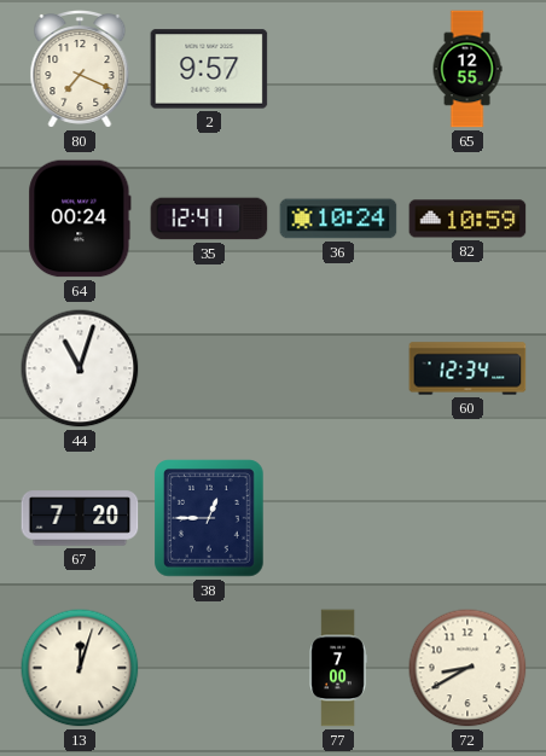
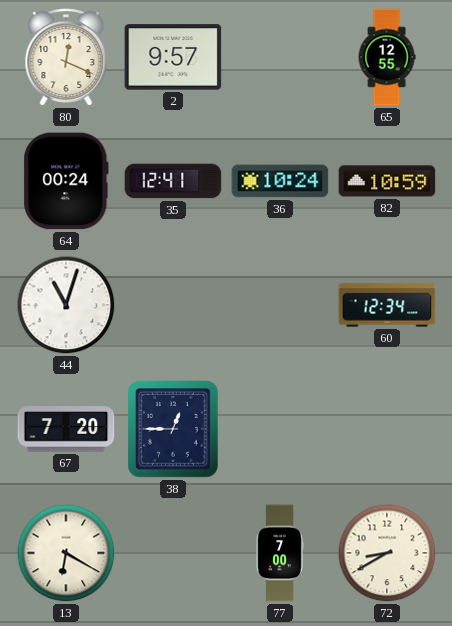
80: 7:19 -> 12:19 (66, 58)
13: 12:03 -> 6:20 (66, 553)
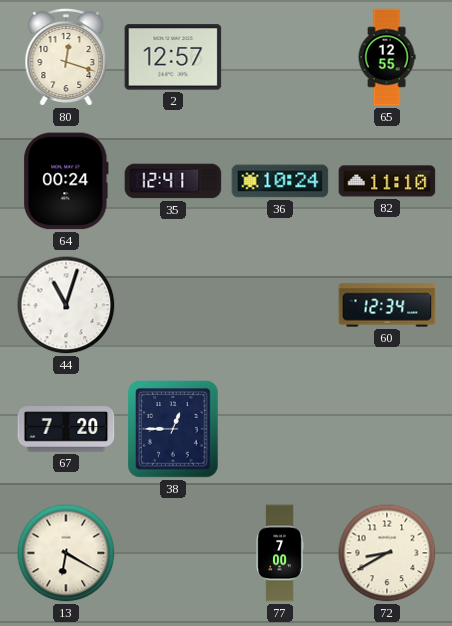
80: 12:19 -> 12:18 (66, 58)
2: 9:57 -> 12:57 (173, 57)
82: 10:59 -> 11:10 (387, 181)
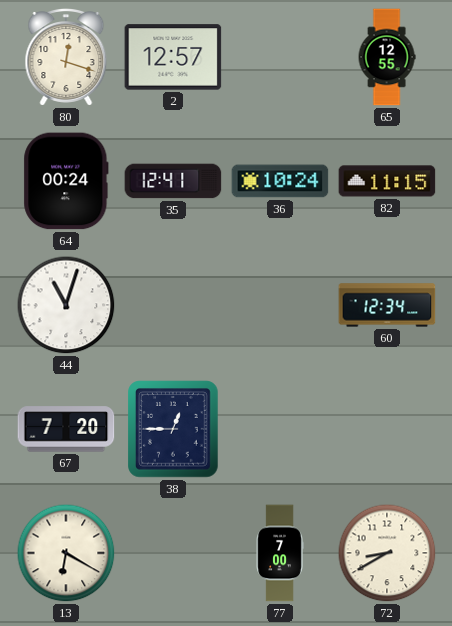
82: 11:10 -> 11:15 (387, 181)
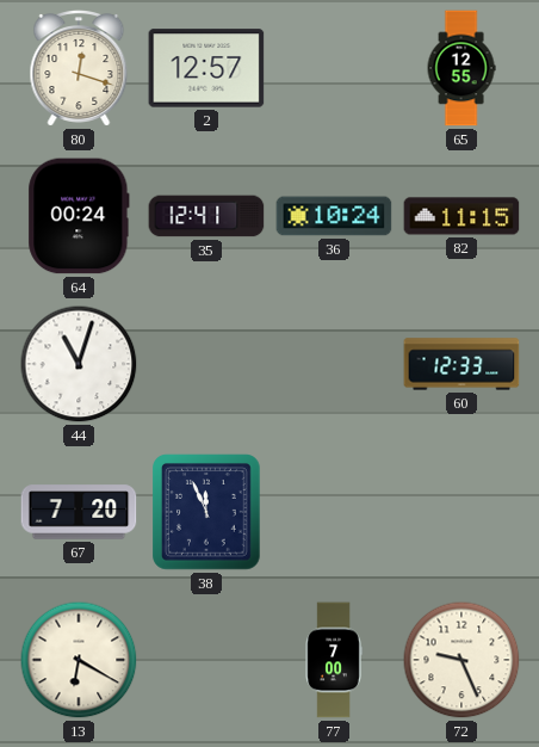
60: 12:34 -> 12:33 (461, 364)
38: 12:45 -> 11:56 (206, 512)
72: 8:40 -> 9:26 (461, 660)
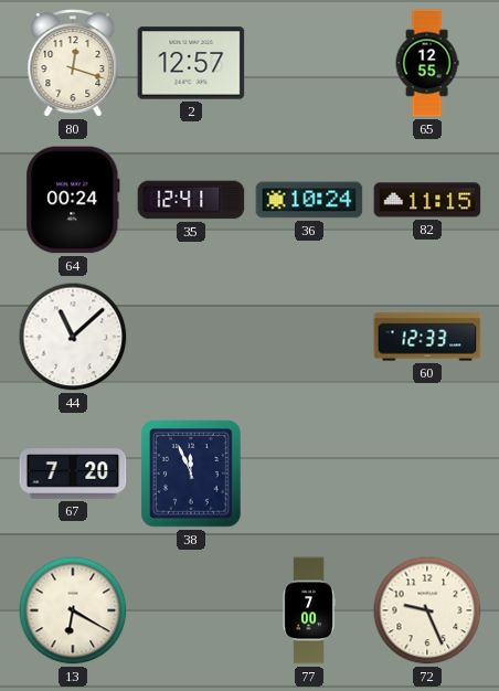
44: 11:03 -> 11:08 (73, 337)
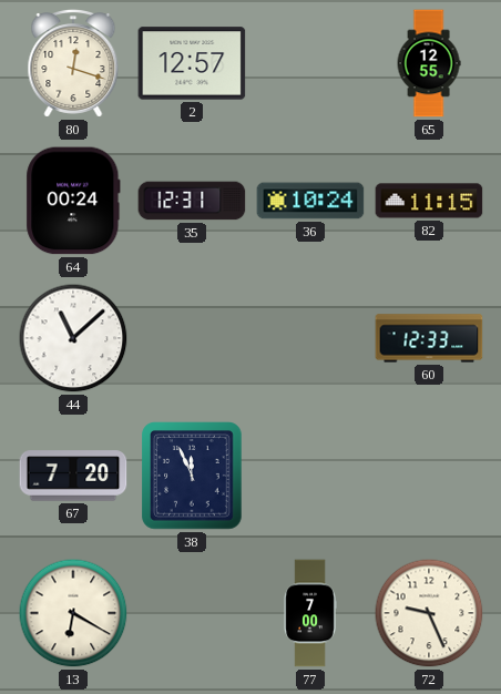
35: 12:41 -> 12:31 (192, 201)
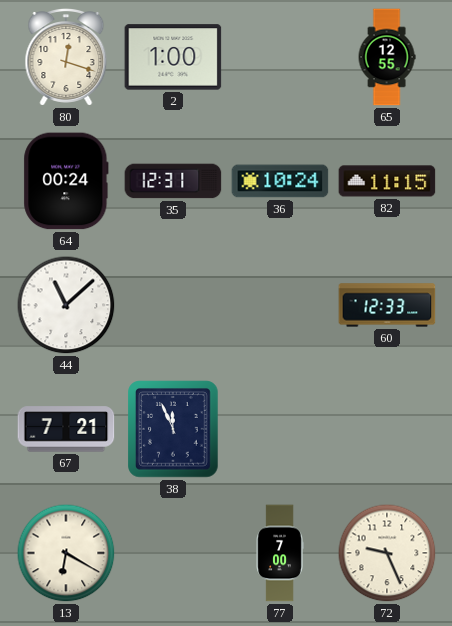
2: 12:57 -> 1:00 (173, 57)
67: 7:20 -> 7:21 (66, 429)
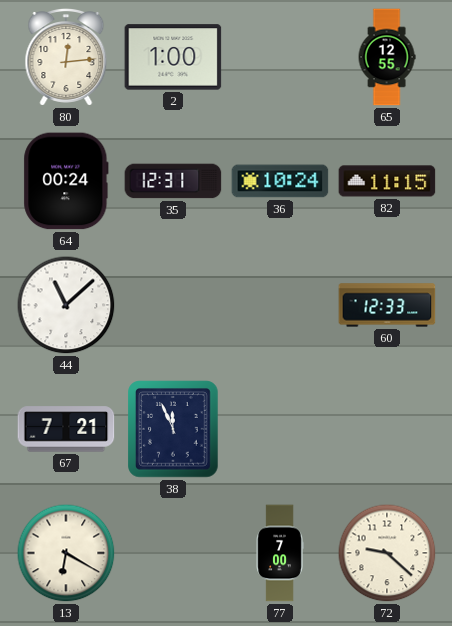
80: 12:18 -> 12:14 (66, 58)
72: 9:26 -> 9:22 (387, 553)
